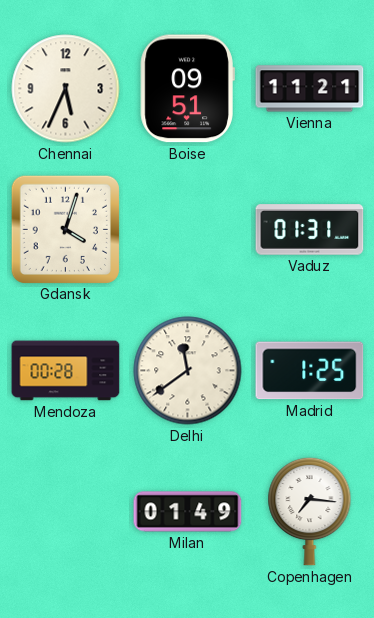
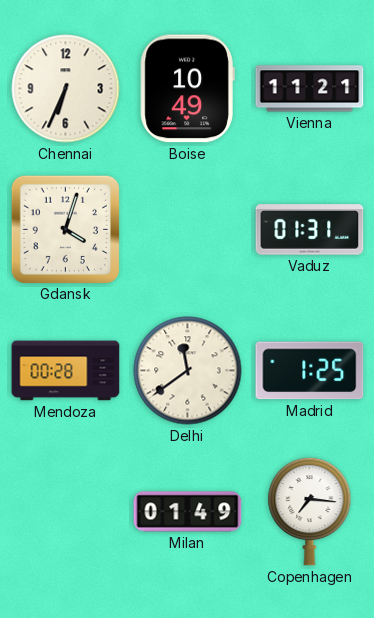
Chennai: 5:34 -> 6:34 (66, 89)
Boise: 09:51 -> 10:49 (187, 89)
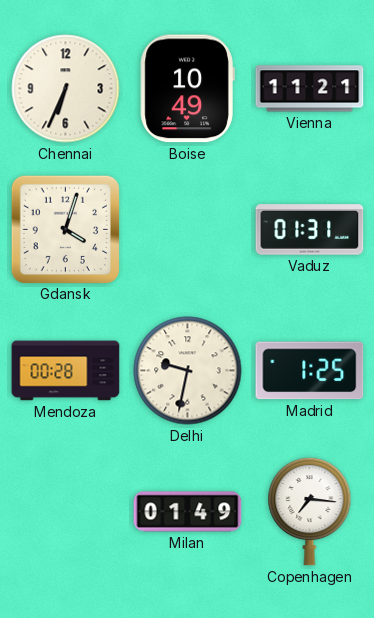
Delhi: 11:39 -> 9:32 (188, 371)
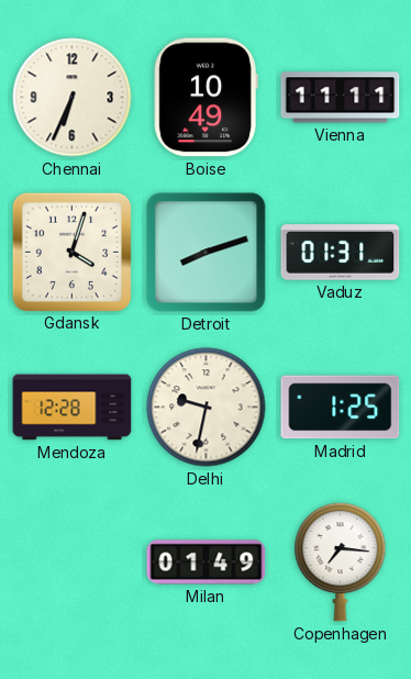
Vienna: 11:21 -> 11:11 (341, 98)
Detroit: none -> 8:12 (207, 253)
Mendoza: 00:28 -> 12:28 (73, 408)
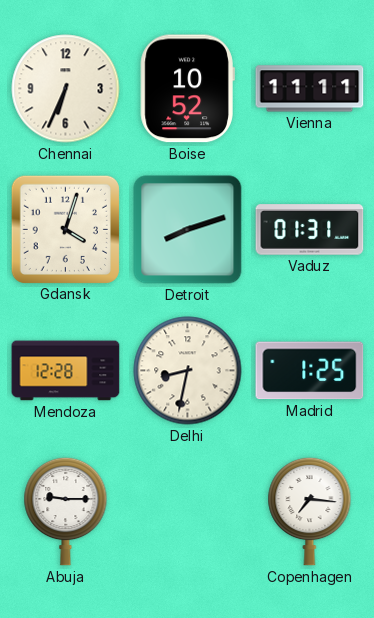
Boise: 10:49 -> 10:52 (187, 89)
Delhi: 9:32 -> 8:32 (188, 371)
Abuja: none -> 9:15 (66, 511)
Milan: 01:49 -> none (207, 563)
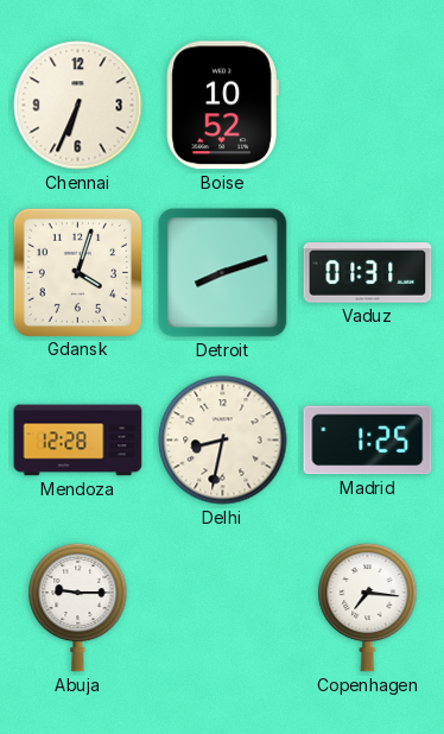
Vienna: 11:11 -> none (310, 89)
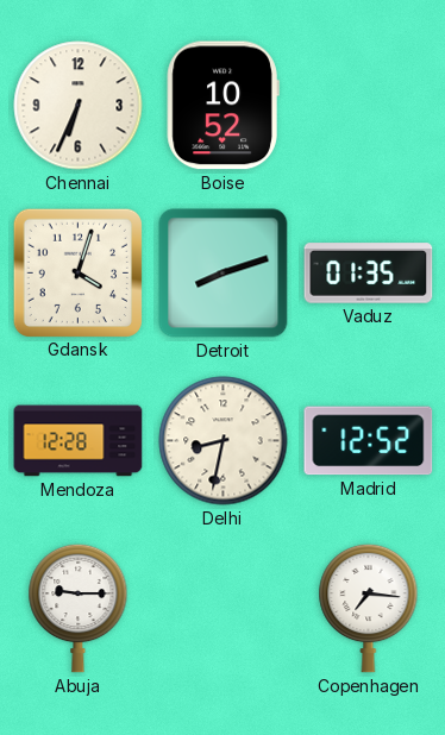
Vaduz: 01:31 -> 01:35 (369, 274)
Madrid: 1:25 -> 12:52 (369, 441)
